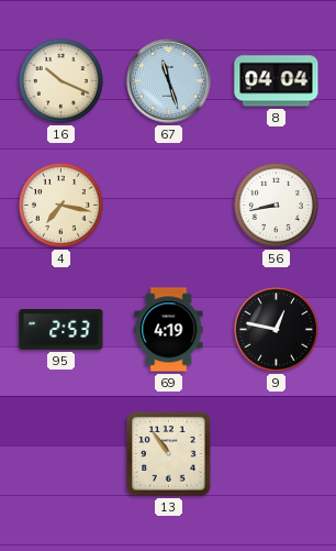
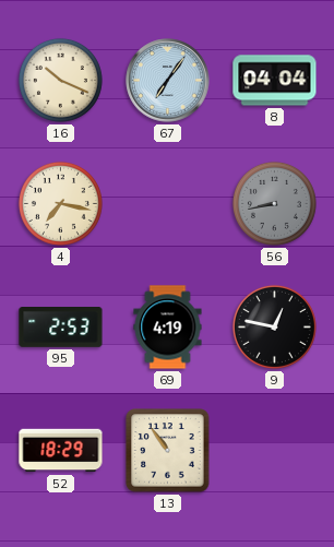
67: 11:27 -> 7:06 (168, 81)
56 dial: white -> grey (274, 203)
52: none -> 18:29 (61, 451)
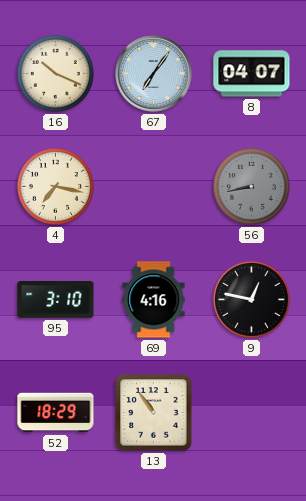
8: 04:04 -> 04:07 (252, 74)
95: 2:53 -> 3:10 (56, 300)
69: 4:19 -> 4:16 (154, 300)
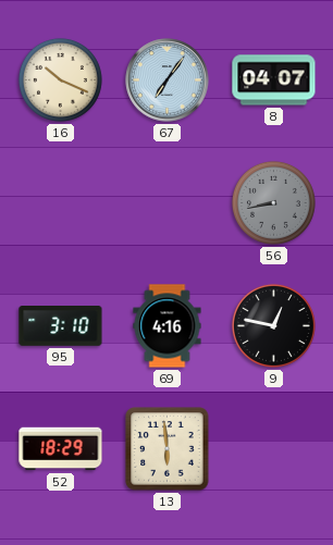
4: 7:17 -> none (55, 186)
13: 10:54 -> 5:59 (168, 449)
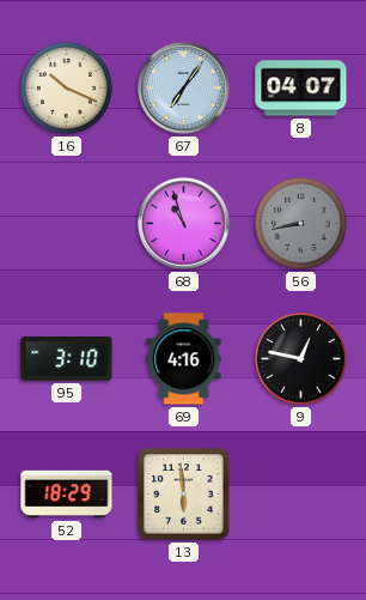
68: none -> 10:57 (184, 224)
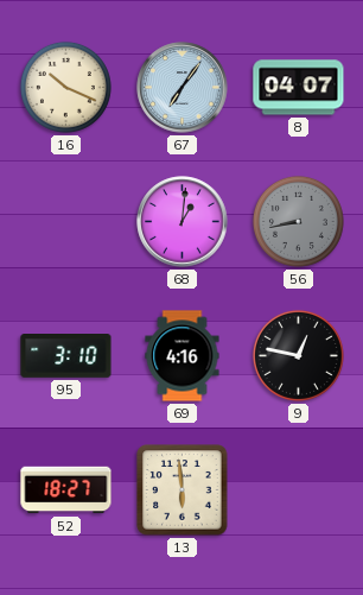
68: 10:57 -> 1:01 (183, 222)
52: 18:29 -> 18:27 (66, 490)
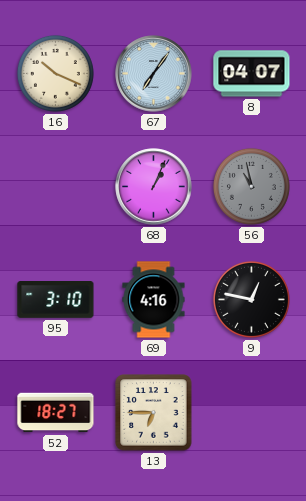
68: 1:01 -> 1:04 (154, 187)
56: 8:43 -> 10:58 (251, 186)
13: 5:59 -> 6:45 (154, 413)
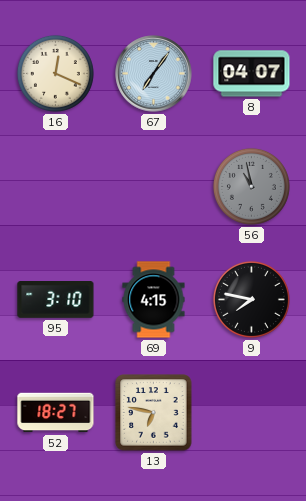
16: 10:19 -> 12:19 (55, 73)
68: 1:04 -> none (154, 187)
69: 4:16 -> 4:15 (154, 300)
9: 12:47 -> 7:47 (251, 299)
13: 6:45 -> 6:47 (154, 413)
